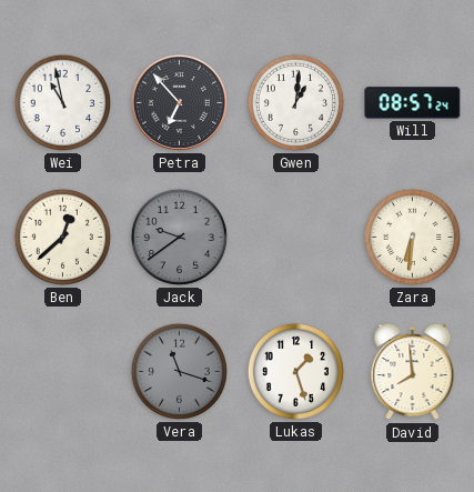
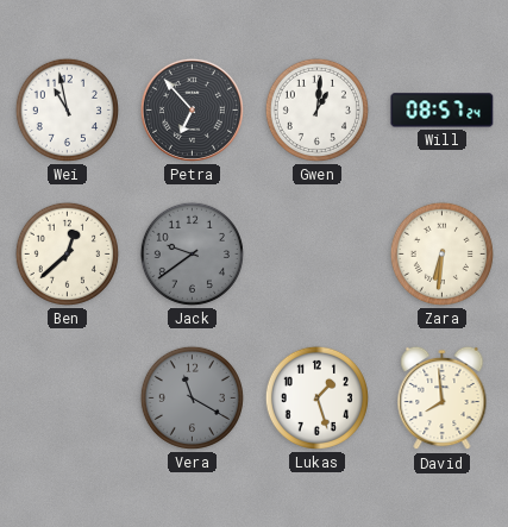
Vera: 11:18 -> 11:20 (192, 397)
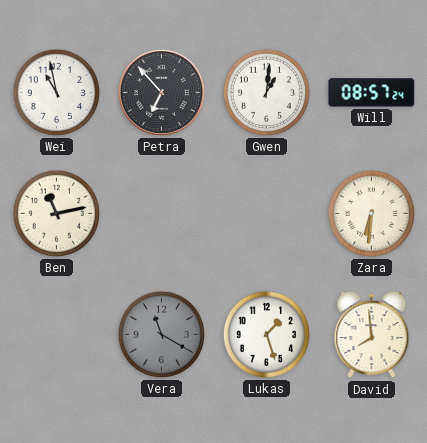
Ben: 12:38 -> 11:13 (56, 213)
Jack: 9:39 -> none (192, 253)
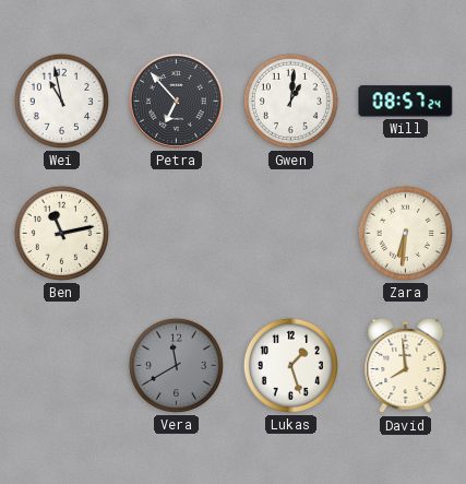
Vera: 11:20 -> 11:40 (176, 365)
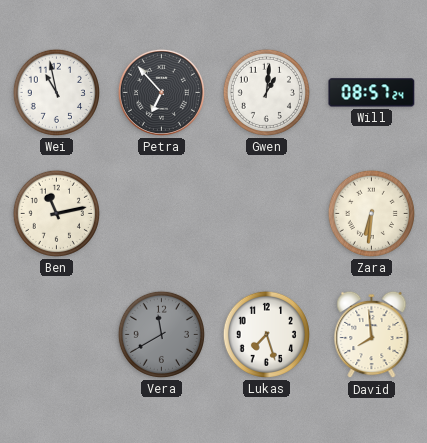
Lukas: 1:27 -> 7:27 (266, 334)
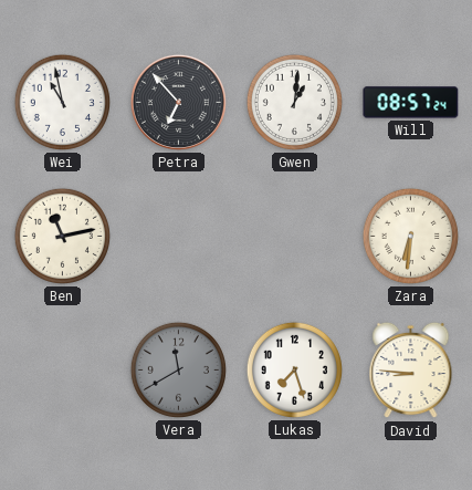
David: 7:59 -> 8:46 (411, 371)
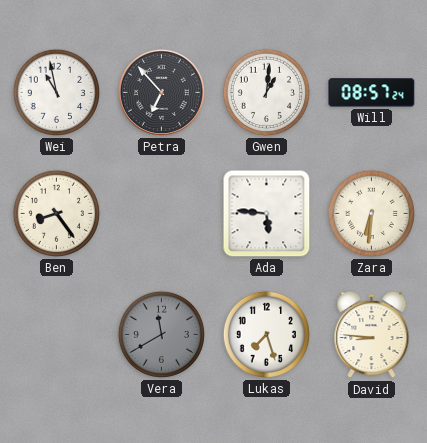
Ben: 11:13 -> 8:24 (56, 213)
Ada: none -> 5:46 (267, 214)
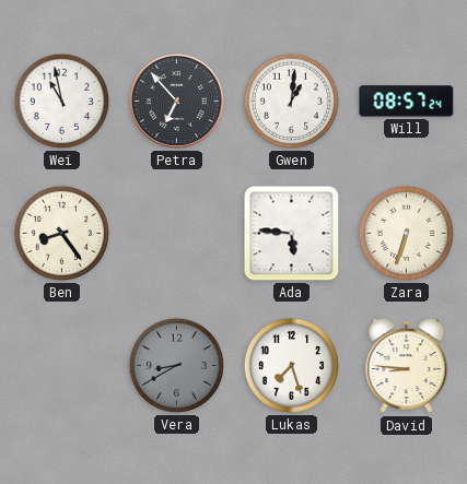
Zara: 6:31 -> 6:33 (406, 233)
Vera: 11:40 -> 8:40 (176, 365)
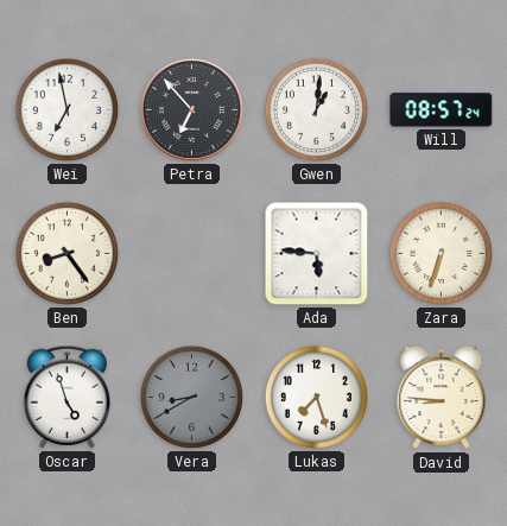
Wei: 10:58 -> 6:58 (66, 109)
Oscar: none -> 4:57 (66, 397)
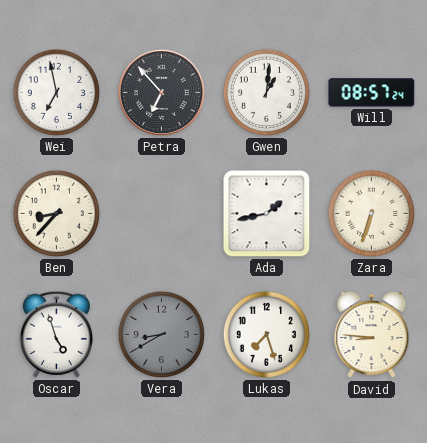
Ben: 8:24 -> 8:37 (56, 213)
Ada: 5:46 -> 1:43 (267, 214)
